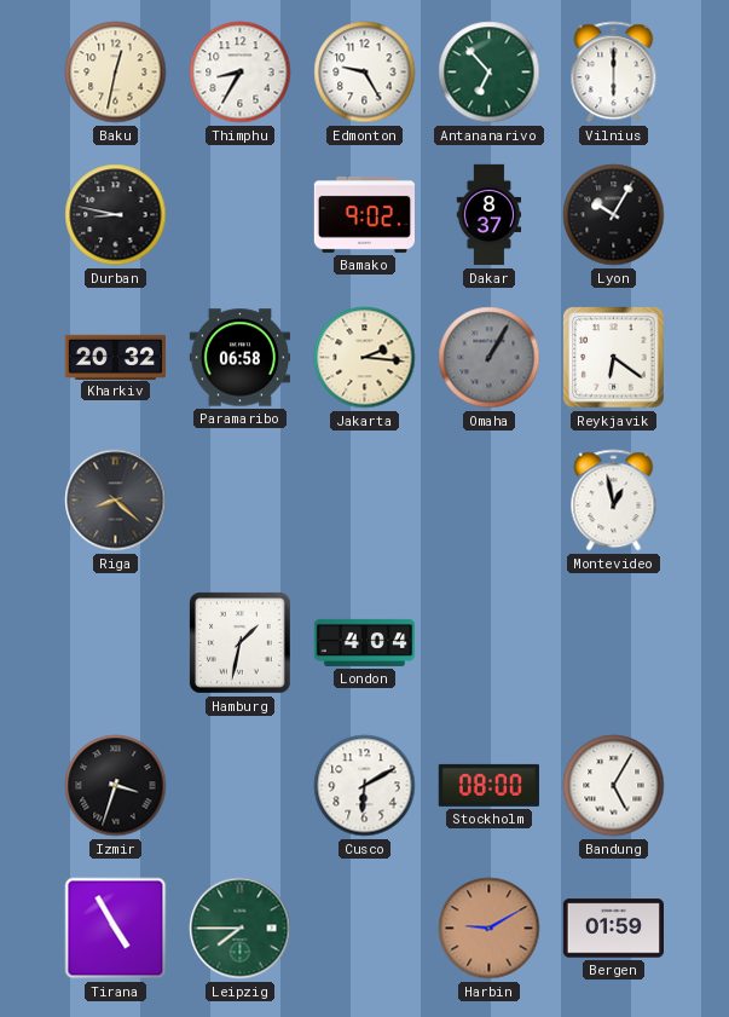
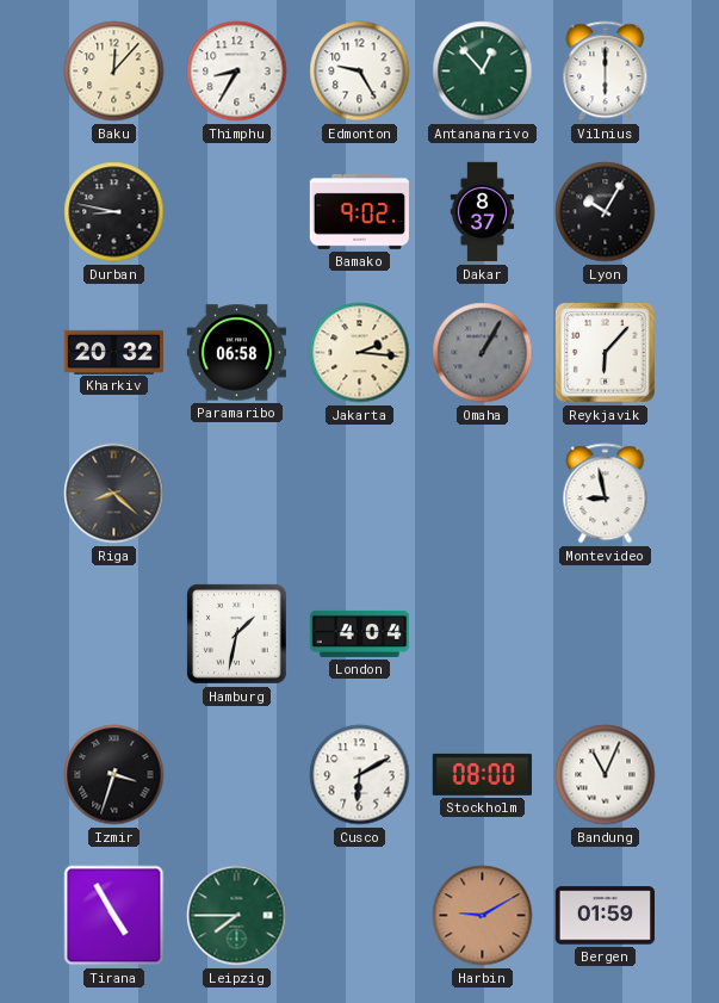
Baku: 12:32 -> 12:07 (114, 72)
Antananarivo: 6:53 -> 12:53 (483, 72)
Reykjavik: 6:21 -> 6:07 (606, 353)
Montevideo: 12:58 -> 8:58 (606, 494)
Bandung: 5:05 -> 11:04 (606, 775)
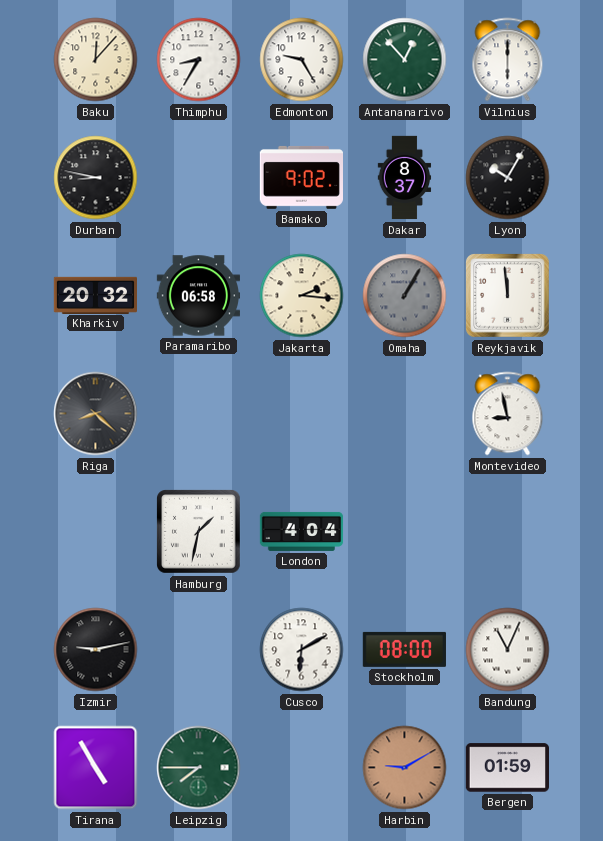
Reykjavik: 6:07 -> 11:59 (508, 296)
Izmir: 3:33 -> 9:13 (96, 650)
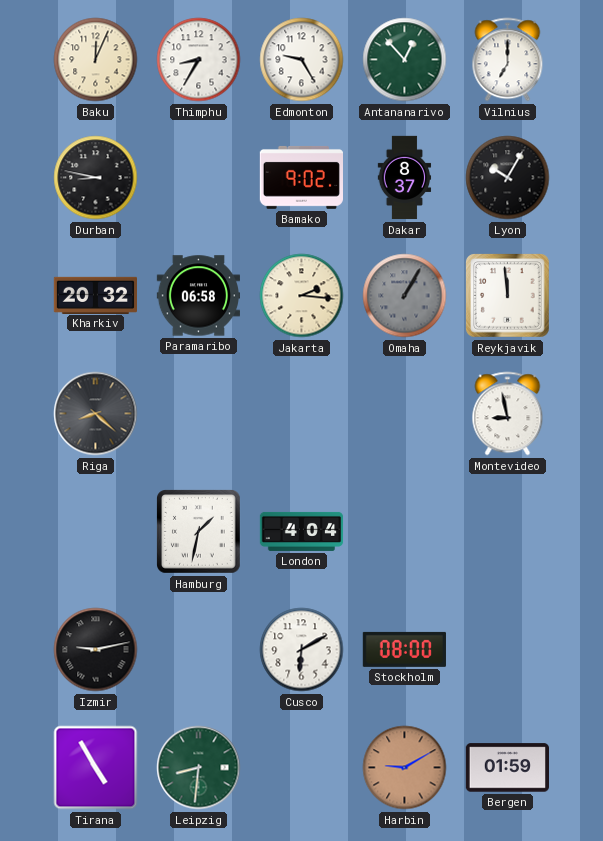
Baku: 12:07 -> 12:04 (96, 60)
Vilnius: 6:00 -> 7:00 (508, 60)
Bandung: 11:04 -> none (508, 650)
Leipzig: 7:45 -> 8:31 (199, 768)
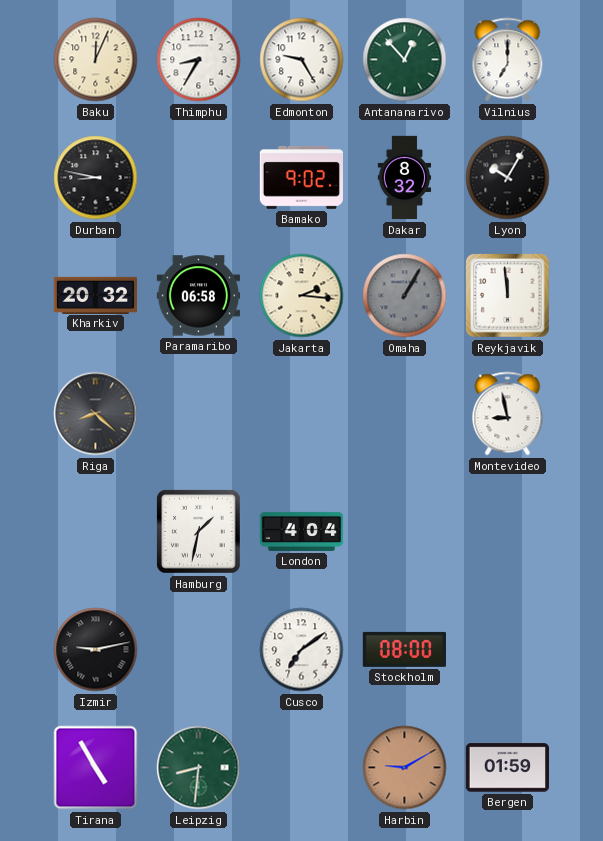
Dakar: 8:37 -> 8:32 (405, 178)
Cusco: 6:10 -> 7:09 (302, 650)
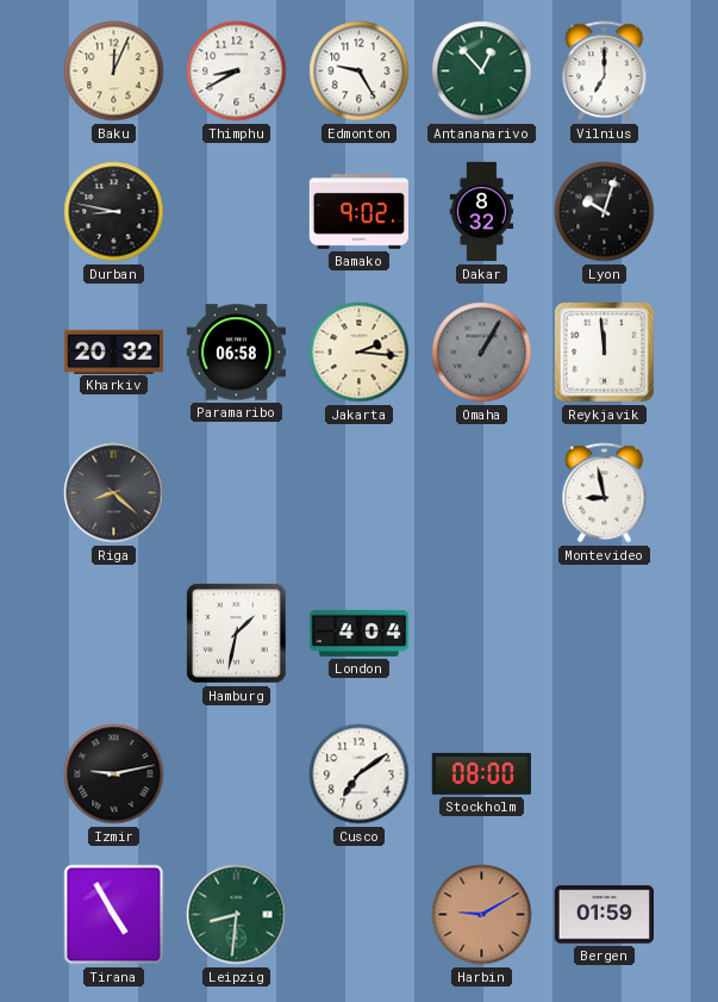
Thimphu: 8:35 -> 8:40 (237, 71)
Lyon: 10:05 -> 10:03 (605, 212)
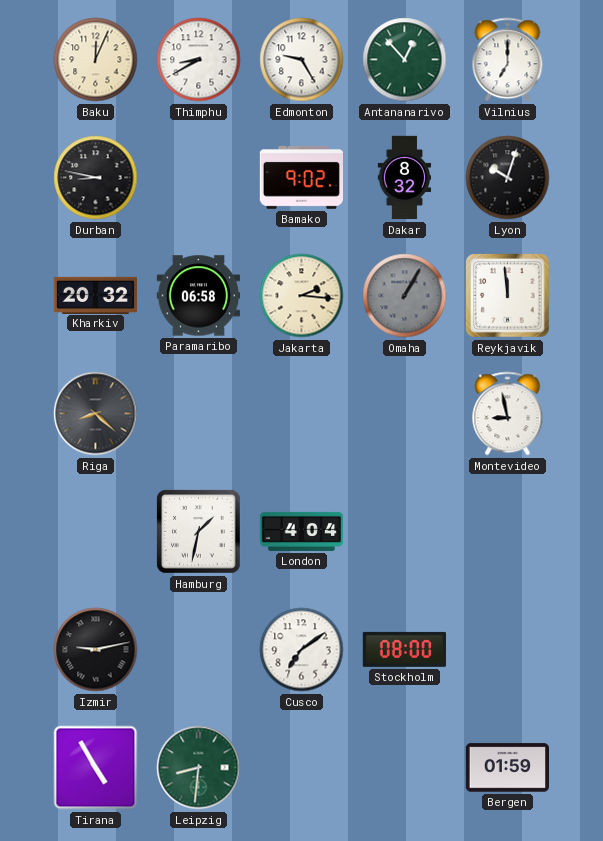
Harbin: 9:10 -> none (482, 915)
